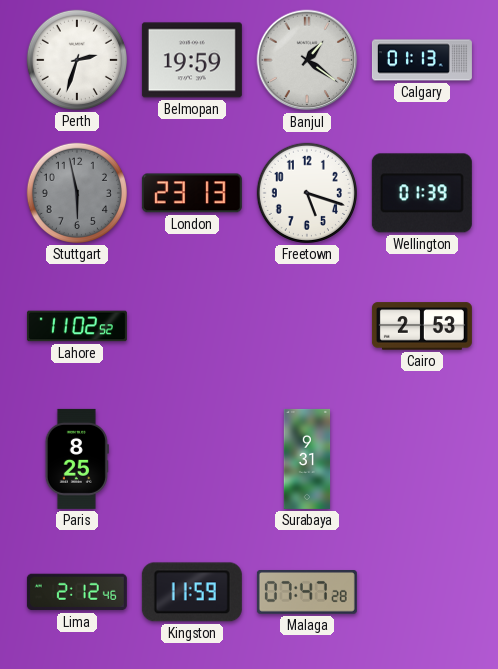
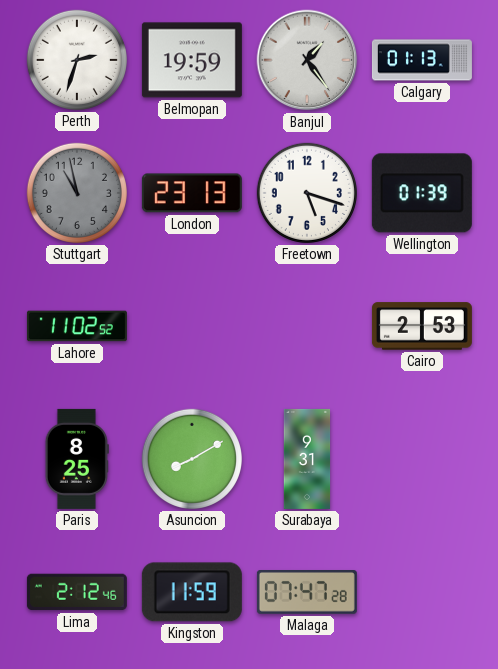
Banjul: 1:21 -> 1:24 (307, 60)
Stuttgart: 5:58 -> 10:58 (77, 193)
Asuncion: none -> 8:10 (192, 459)
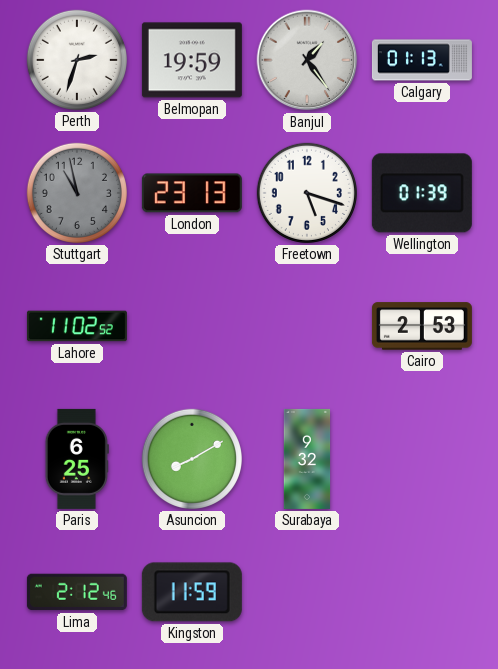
Paris: 8:25 -> 6:25 (77, 459)
Surabaya: 9:31 -> 9:32 (307, 459)
Malaga: 07:47 -> none (307, 593)
